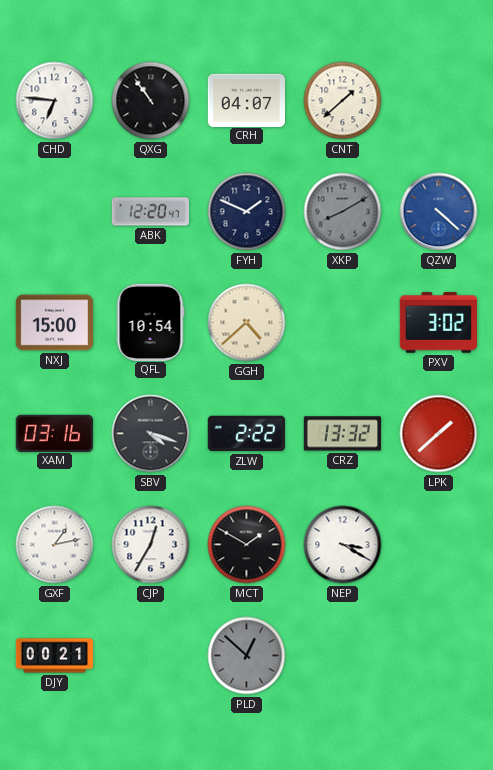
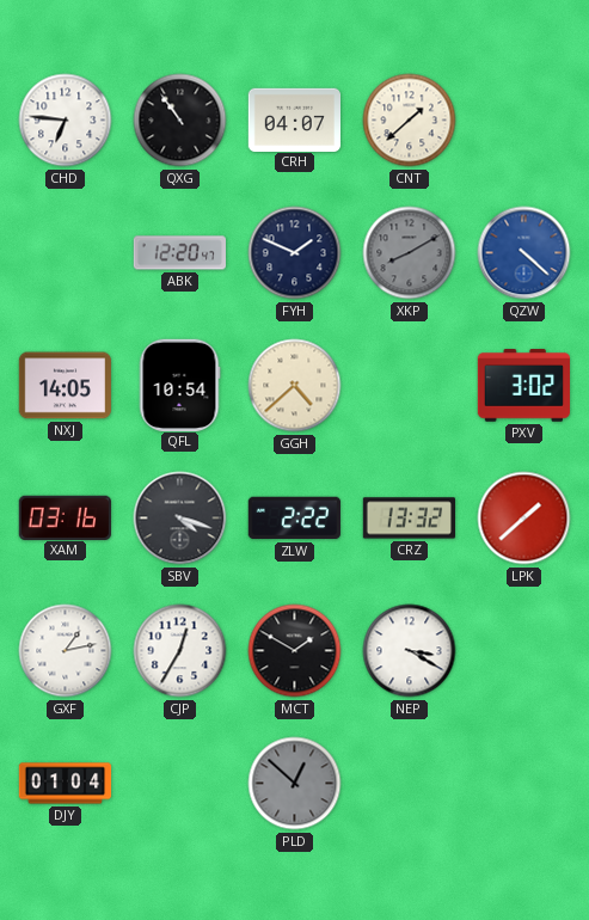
NXJ: 15:00 -> 14:05 (65, 386)
DJY: 00:21 -> 01:04 (66, 784)
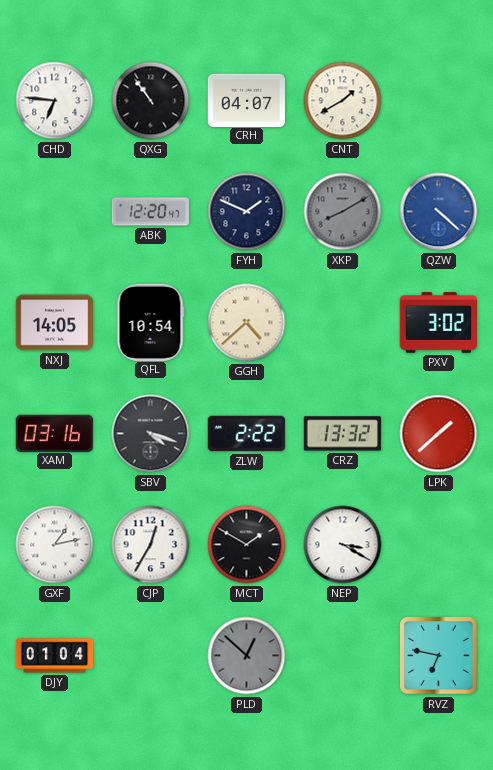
CNT: 1:38 -> 1:40 (343, 101)
RVZ: none -> 6:47 (439, 656)
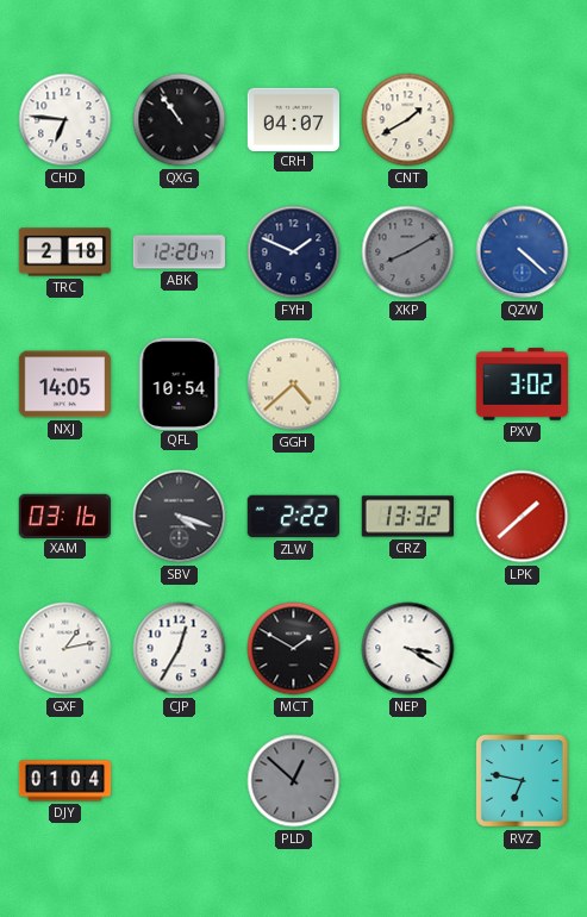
TRC: none -> 2:18 (64, 252)
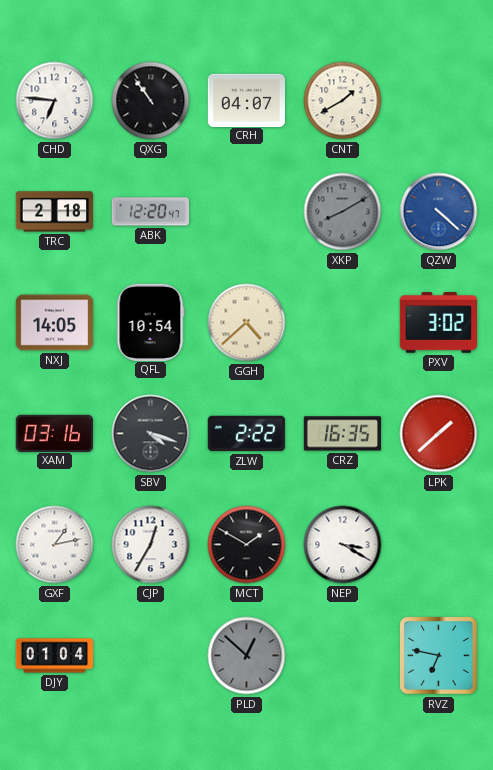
FYH: 1:49 -> none (294, 252)
CRZ: 13:32 -> 16:35 (342, 434)
